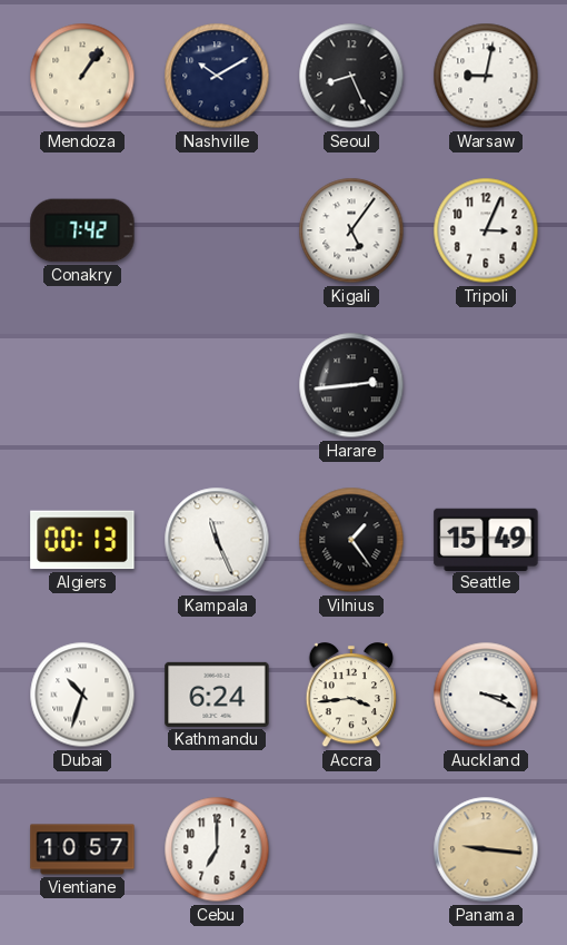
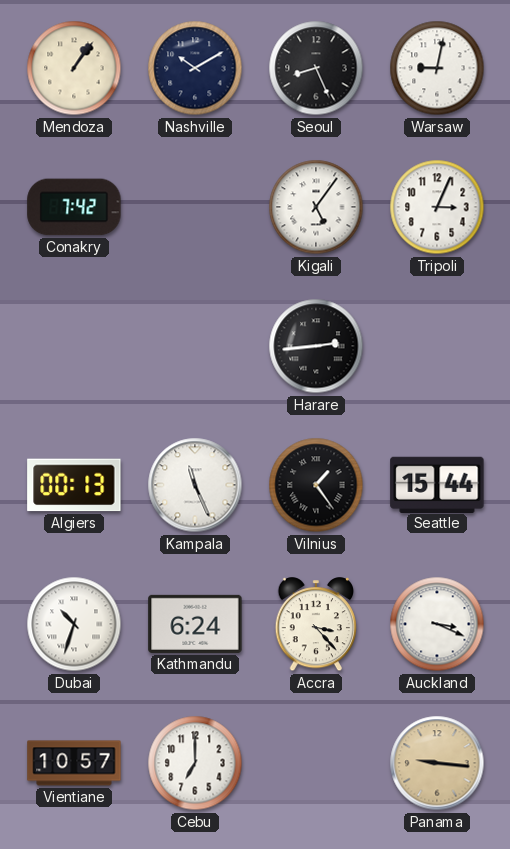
Seattle: 15:49 -> 15:44 (437, 484)
Accra: 3:44 -> 3:23 (316, 625)
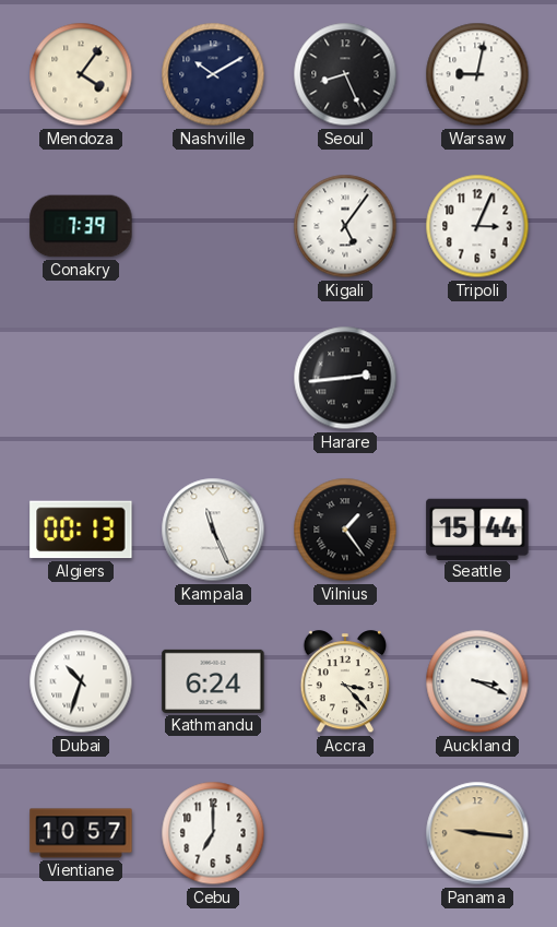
Mendoza: 1:06 -> 4:06 (81, 74)
Conakry: 7:42 -> 7:39 (81, 226)
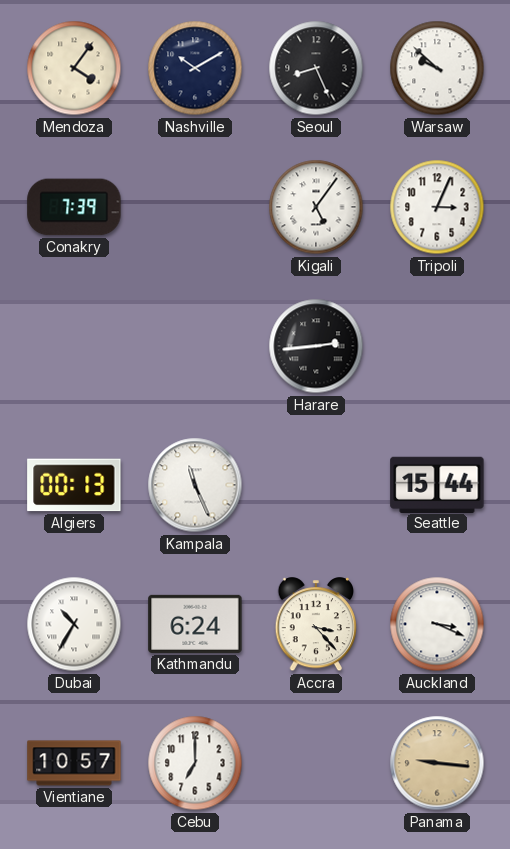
Warsaw: 9:02 -> 9:52 (437, 68)
Vilnius: 1:24 -> none (345, 530)
Dubai: 10:33 -> 10:35 (74, 624)
